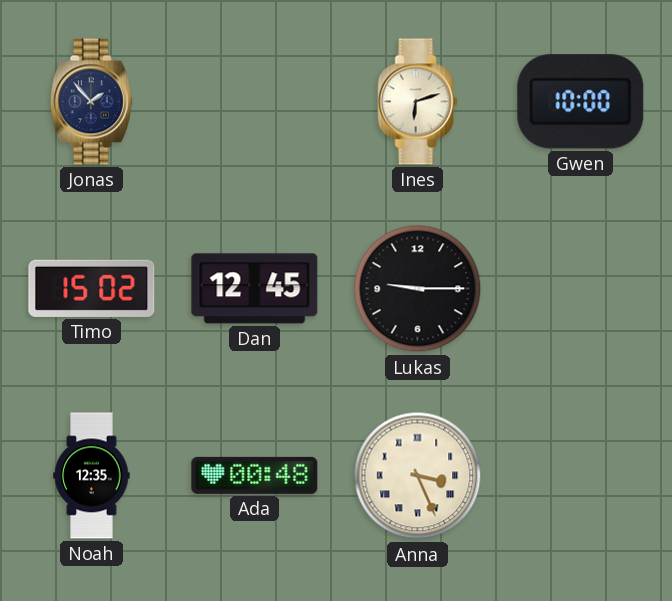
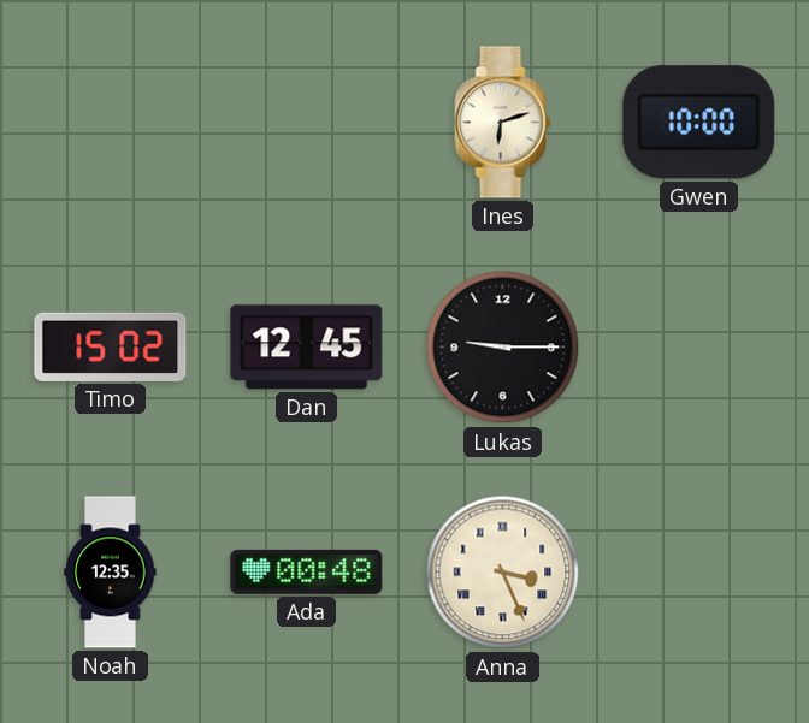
Jonas: 1:53 -> none (91, 102)
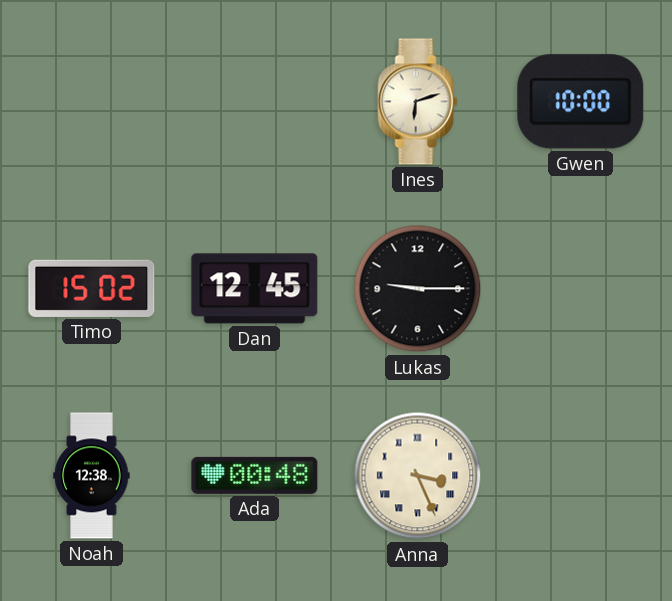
Noah: 12:35 -> 12:38 (92, 476)
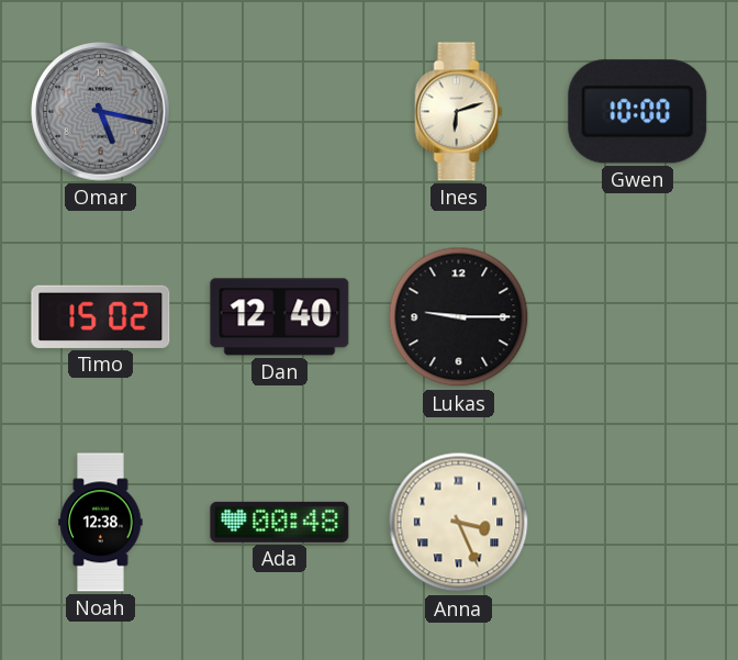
Omar: none -> 5:17 (101, 112)
Dan: 12:45 -> 12:40 (280, 317)
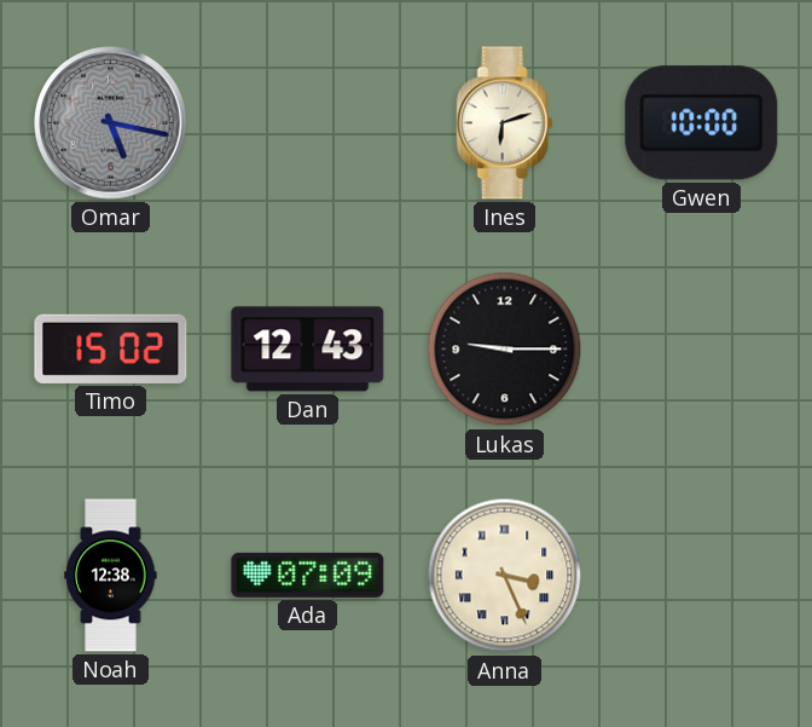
Dan: 12:40 -> 12:43 (308, 350)
Ada: 00:48 -> 07:09 (308, 575)
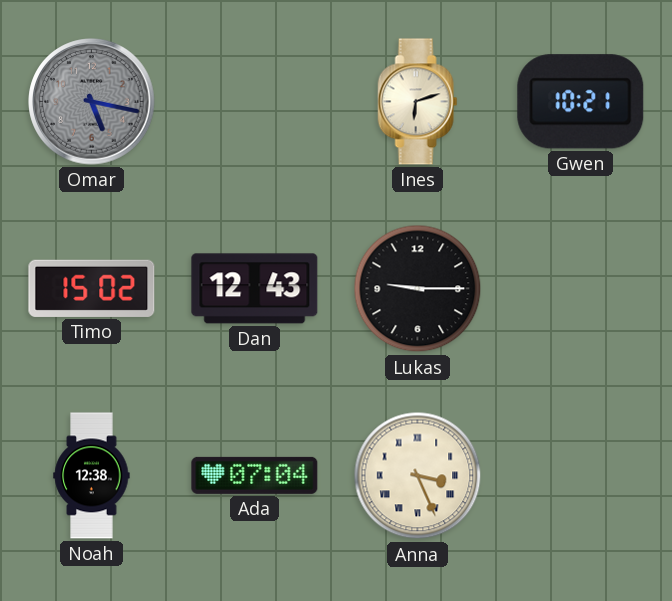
Gwen: 10:00 -> 10:21 (581, 102)
Ada: 07:09 -> 07:04 (255, 475)
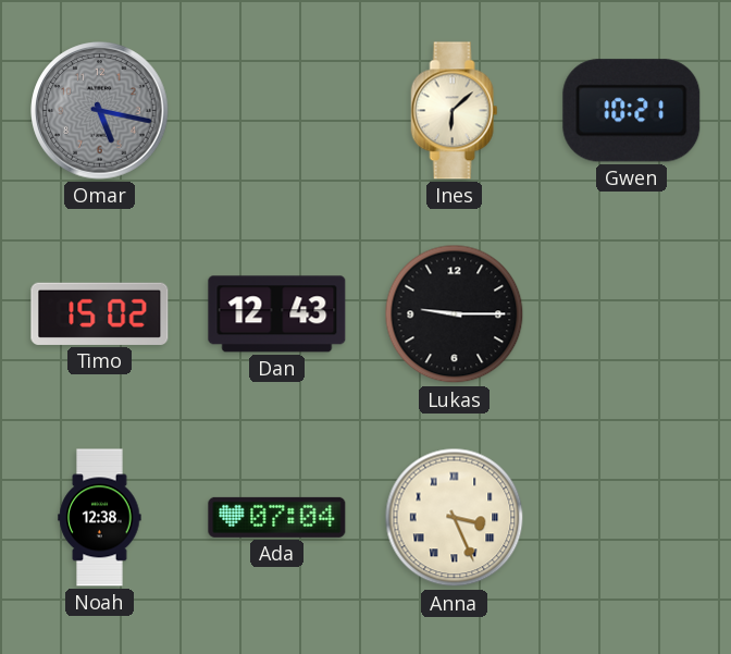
Ines: 6:12 -> 6:08 (455, 111)
